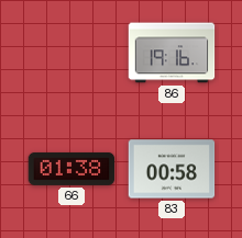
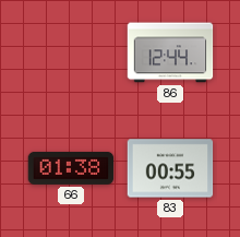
86: 19:16 -> 12:44 (170, 52)
83: 00:58 -> 00:55 (170, 168)
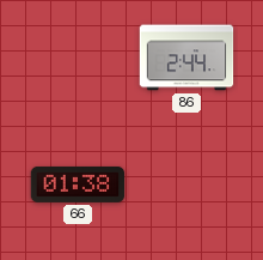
86: 12:44 -> 2:44 (186, 58)
83: 00:55 -> none (170, 168)
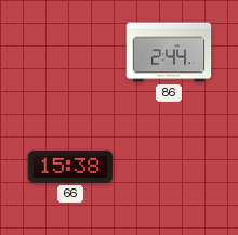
66: 01:38 -> 15:38 (70, 167)
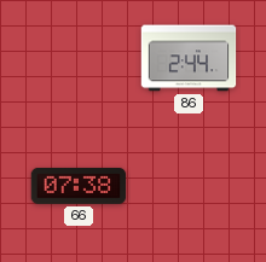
66: 15:38 -> 07:38 (79, 186)
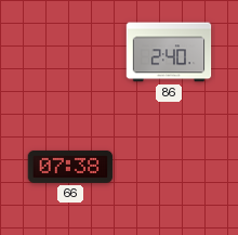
86: 2:44 -> 2:40 (169, 52)
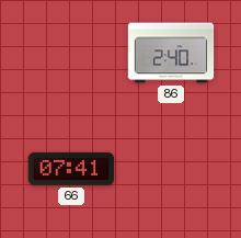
66: 07:38 -> 07:41 (71, 169)
